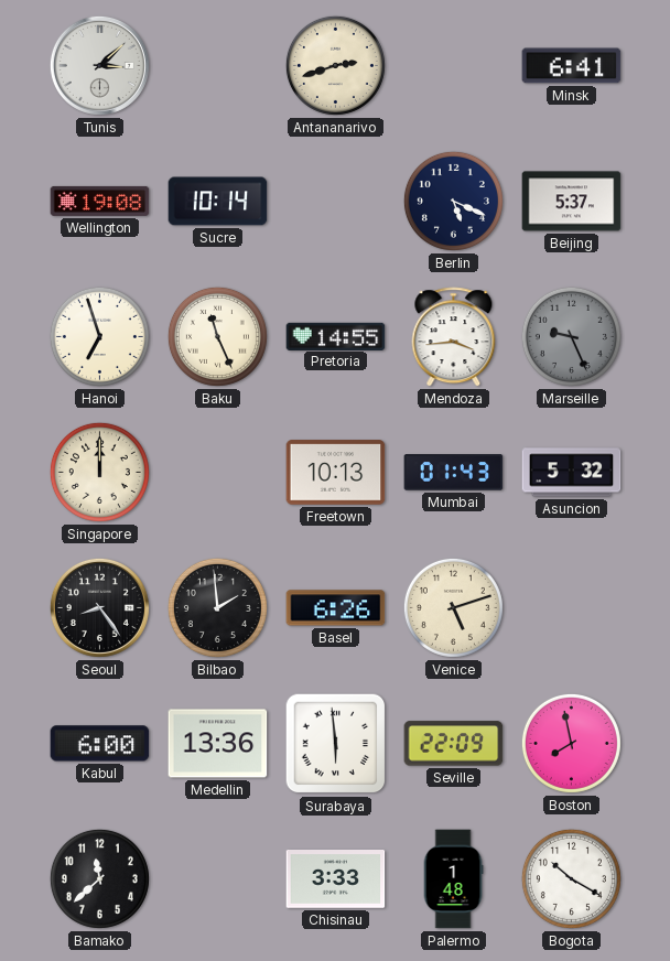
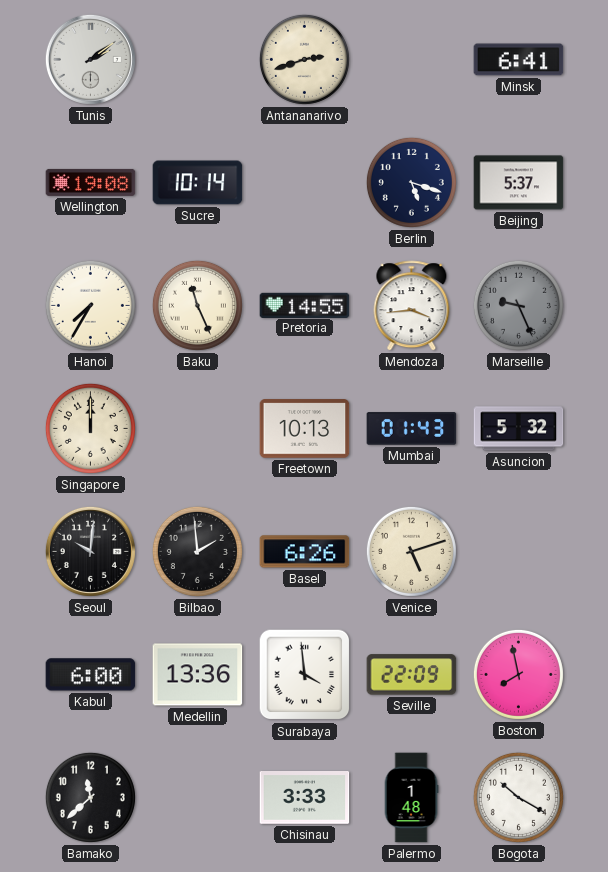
Tunis: 3:08 -> 2:09 (90, 59)
Berlin: 5:19 -> 5:18 (411, 182)
Hanoi: 6:57 -> 7:35 (90, 305)
Seoul: 8:24 -> 10:01 (90, 551)
Surabaya: 5:59 -> 3:59 (305, 675)
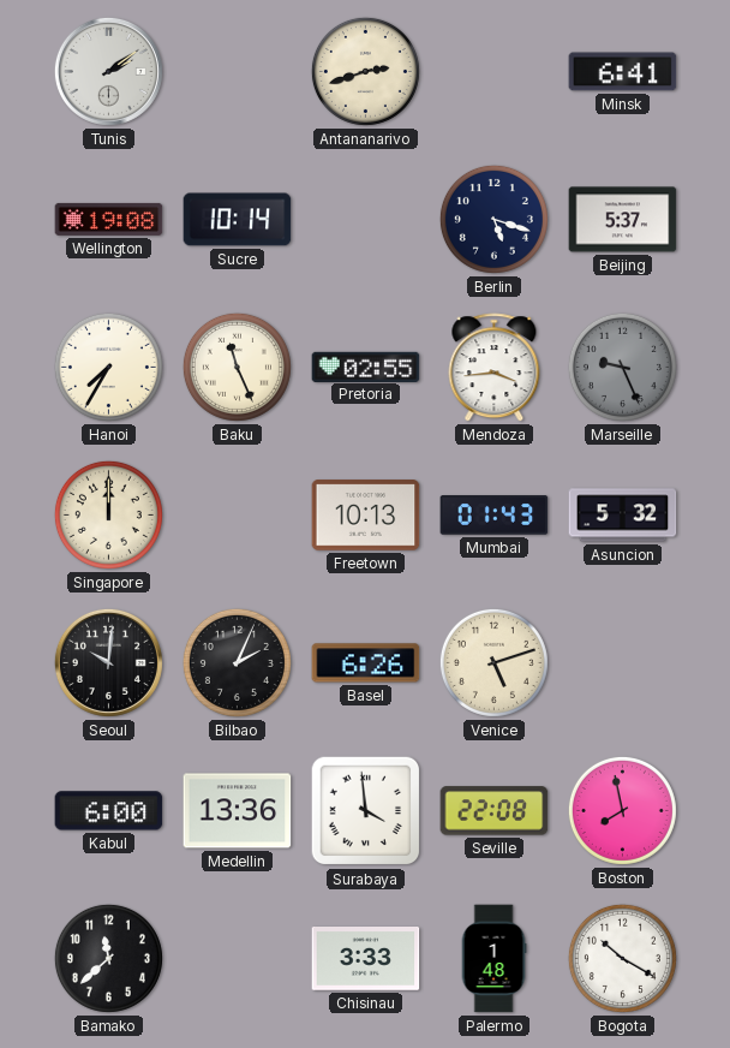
Pretoria: 14:55 -> 02:55 (366, 367)
Bilbao: 1:59 -> 2:04 (237, 662)
Seville: 22:09 -> 22:08 (495, 811)
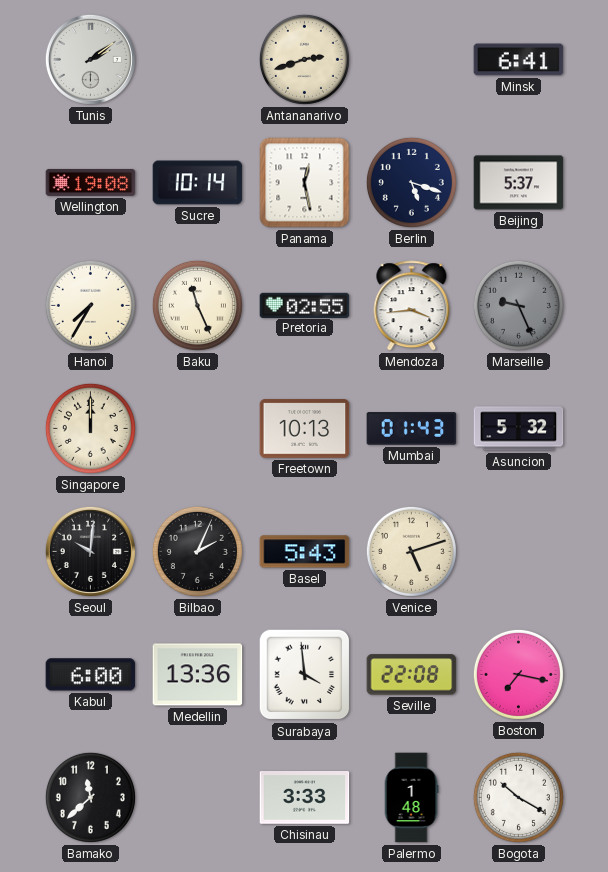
Panama: none -> 12:28 (305, 183)
Basel: 6:26 -> 5:43 (305, 552)
Boston: 7:58 -> 7:17 (518, 674)
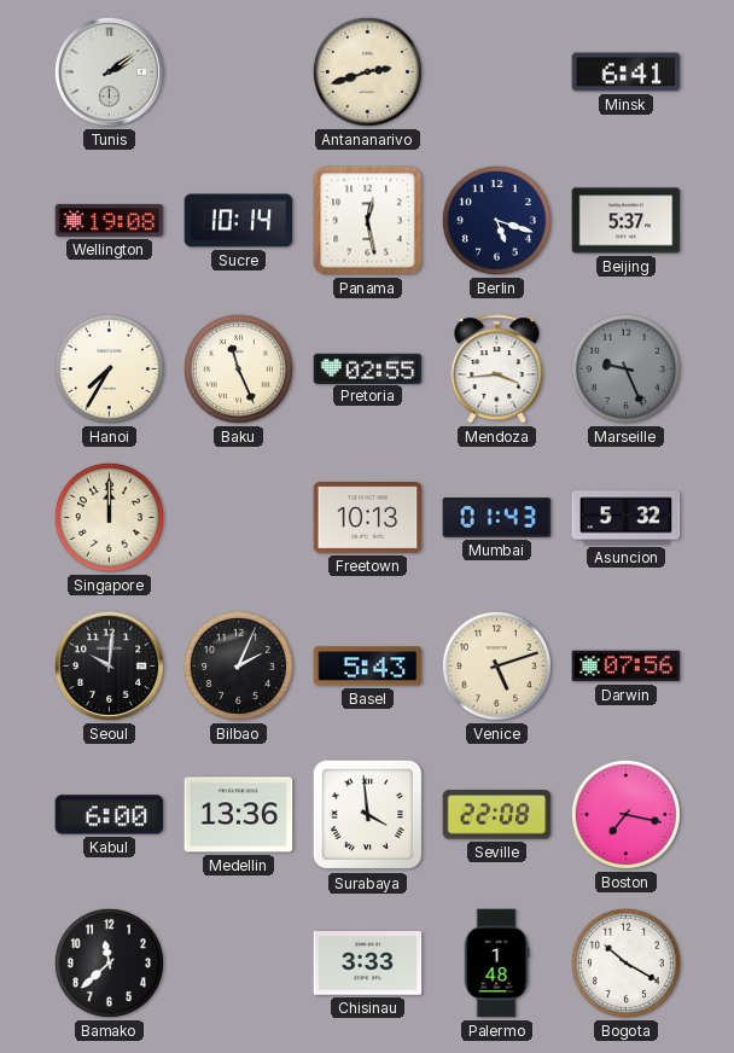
Darwin: none -> 07:56 (627, 667)
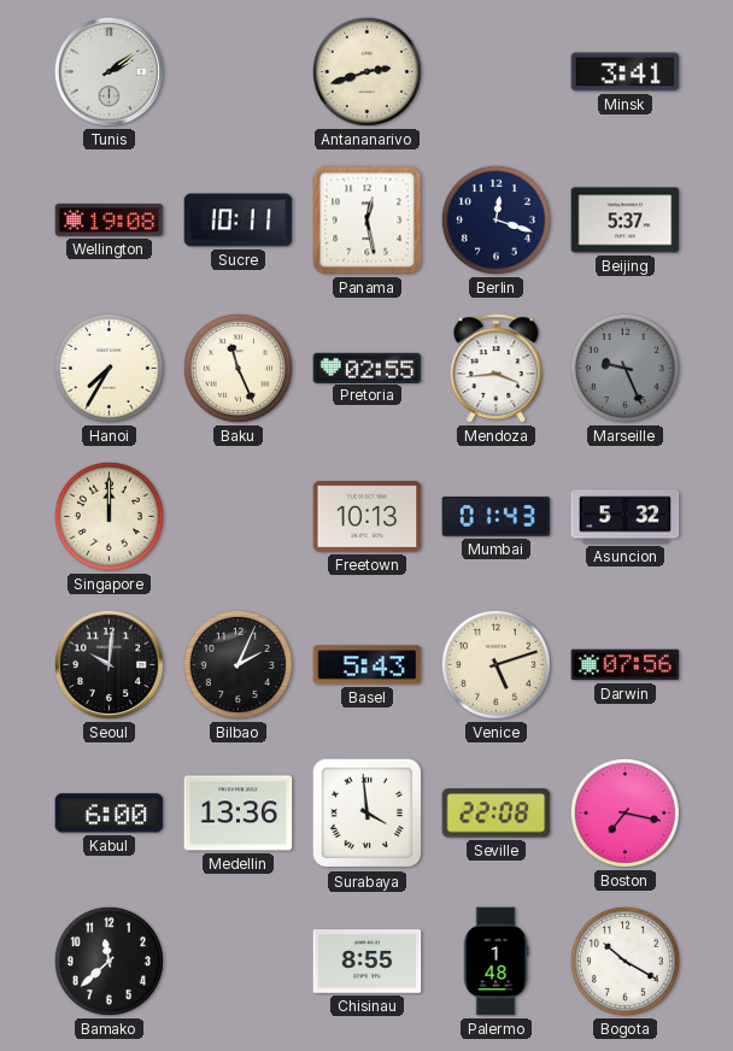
Minsk: 6:41 -> 3:41 (626, 72)
Sucre: 10:14 -> 10:11 (239, 221)
Berlin: 5:18 -> 12:18 (495, 219)
Chisinau: 3:33 -> 8:55 (368, 962)
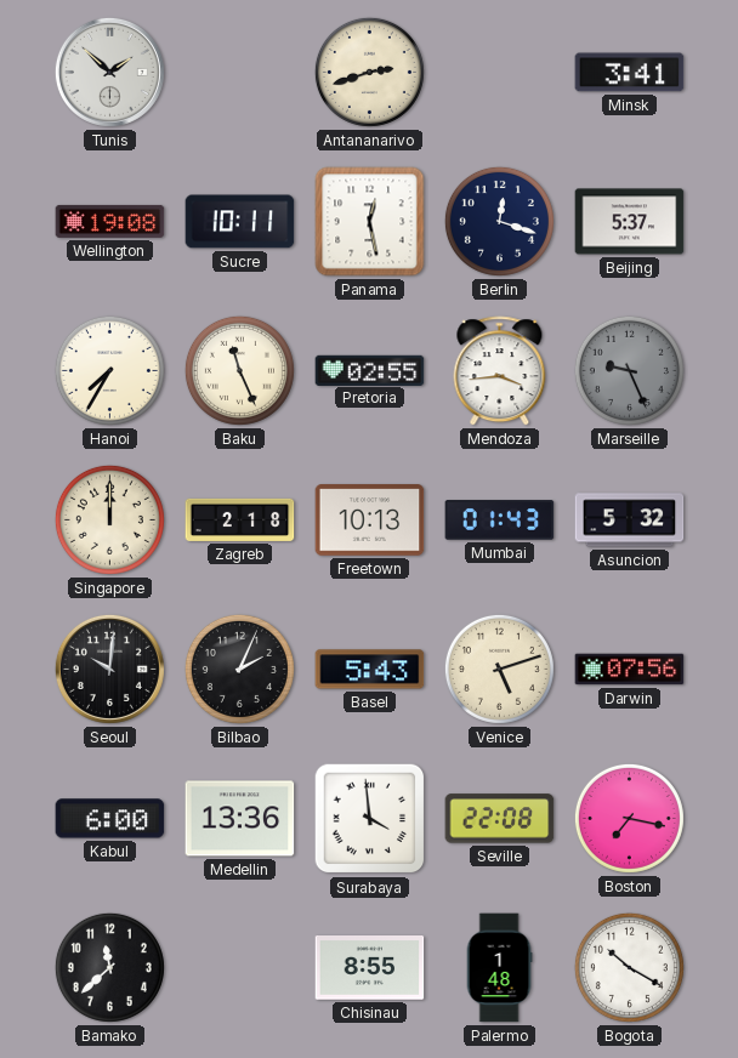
Tunis: 2:09 -> 1:52 (109, 72)
Zagreb: none -> 2:18 (240, 519)
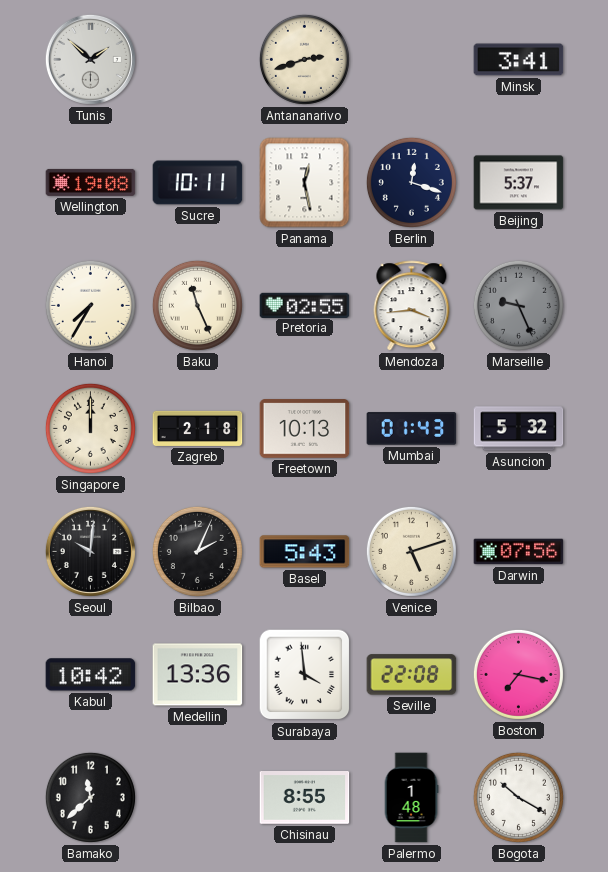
Kabul: 6:00 -> 10:42 (91, 675)
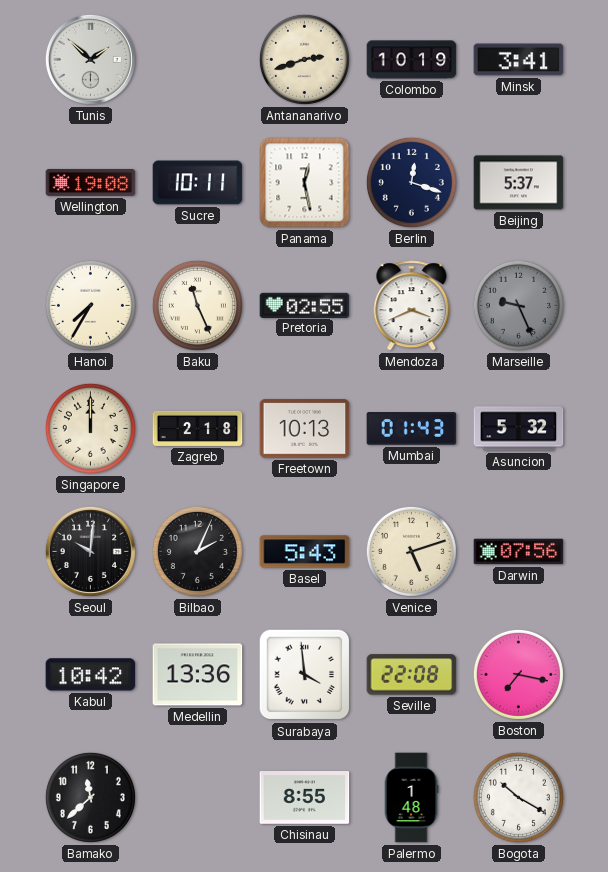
Colombo: none -> 10:19 (412, 60)
Mendoza: 3:44 -> 3:41 (412, 306)
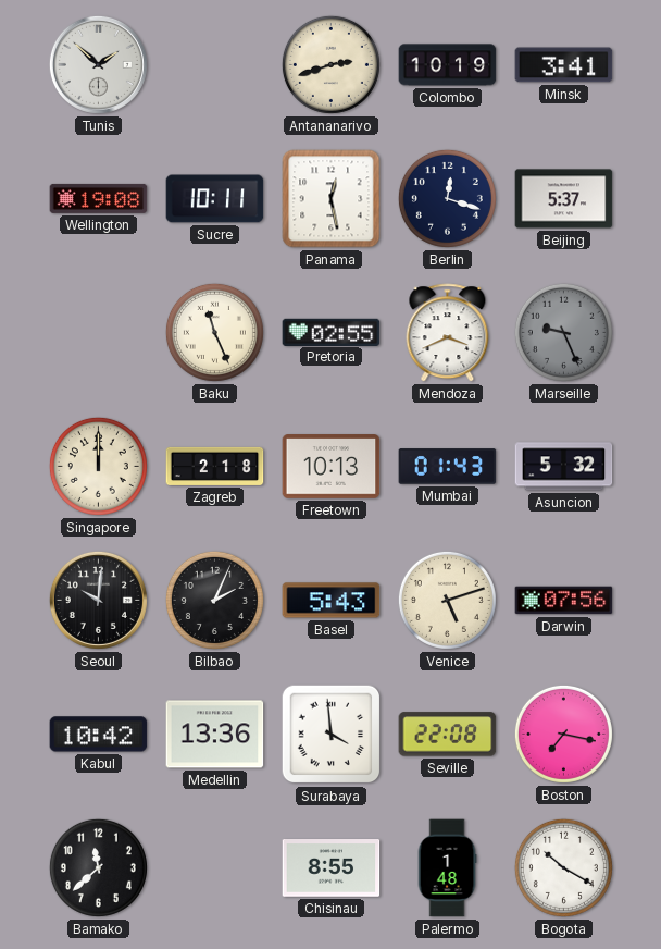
Hanoi: 7:35 -> none (90, 305)
